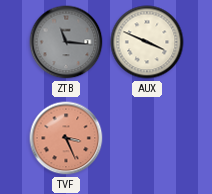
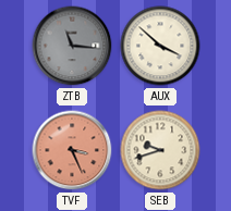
AUX: 3:49 -> 3:52 (160, 46)
SEB: none -> 9:42 (160, 150)
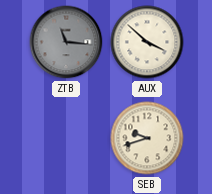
TVF: 3:26 -> none (72, 150)
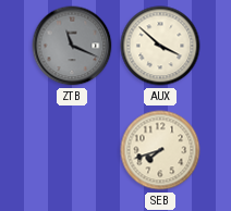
ZTB: 11:16 -> 11:19 (72, 46)
SEB: 9:42 -> 7:42 (160, 150)
